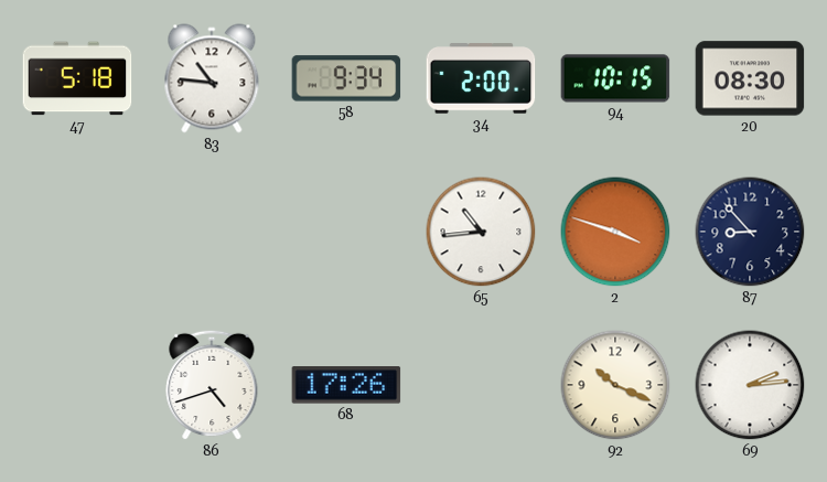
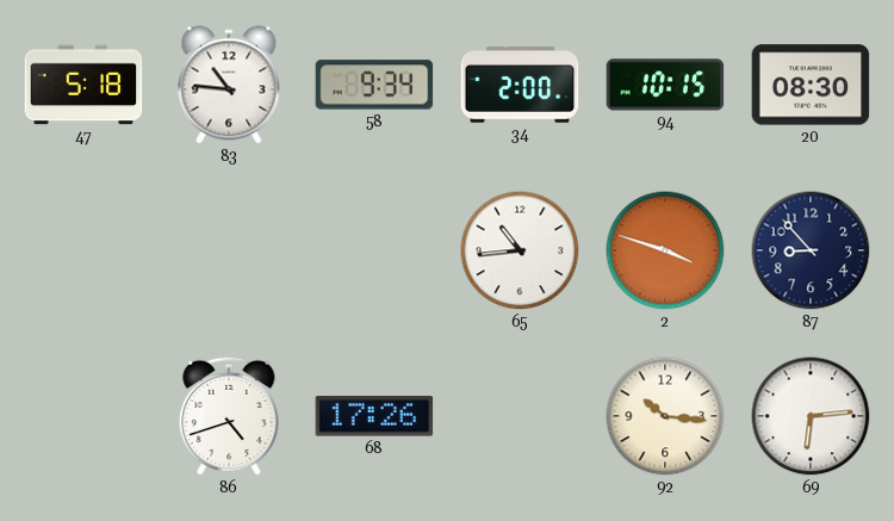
92: 10:19 -> 10:16 (665, 416)
69: 2:14 -> 6:14 (811, 416)
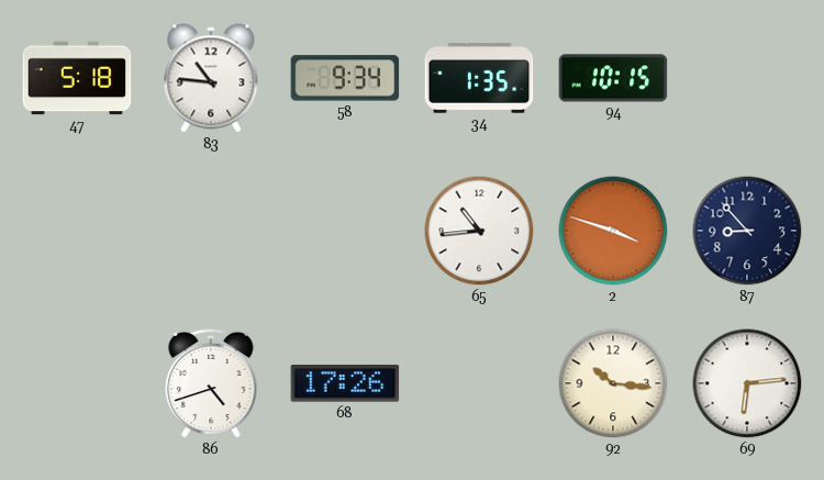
34: 2:00 -> 1:35 (479, 78)
20: 08:30 -> none (811, 85)
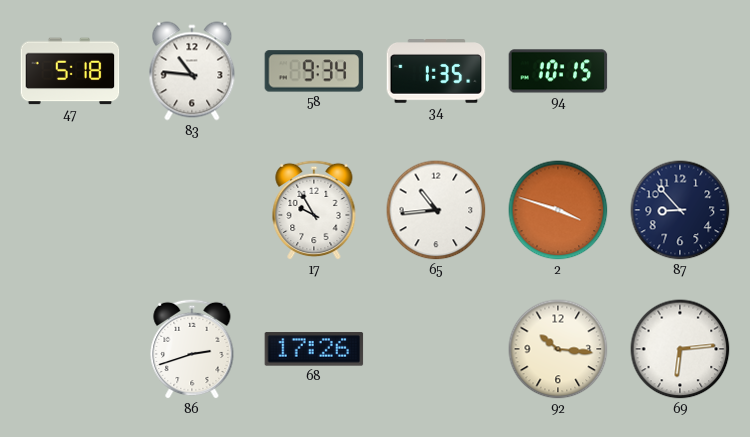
17: none -> 9:55 (314, 210)
86: 4:42 -> 2:42 (192, 349)
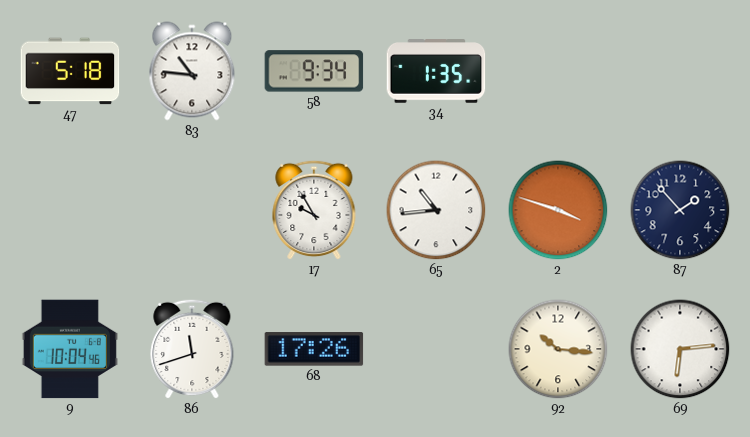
94: 10:15 -> none (558, 71)
87: 8:53 -> 1:53 (680, 210)
9: none -> 10:04 (70, 349)
86: 2:42 -> 11:42 (192, 349)
